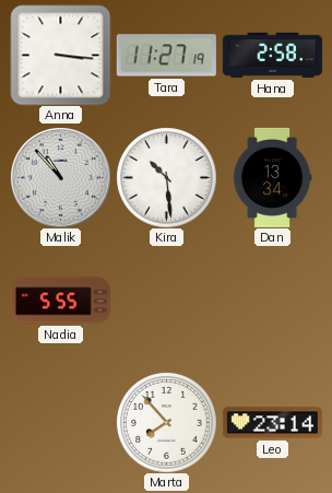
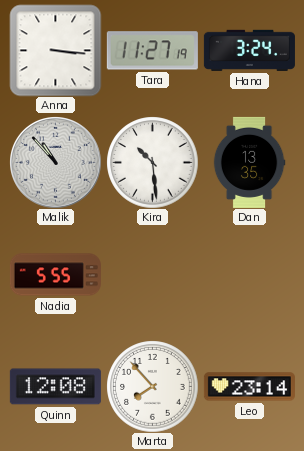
Hana: 2:58 -> 3:24 (249, 50)
Dan: 13:34 -> 13:35 (249, 162)
Quinn: none -> 12:08 (55, 387)
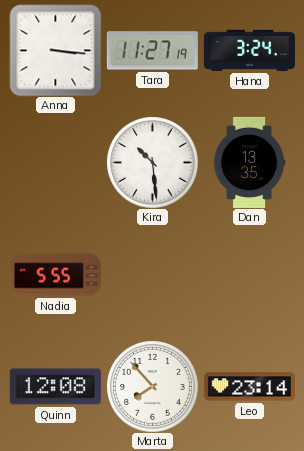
Malik: 10:53 -> none (56, 163)
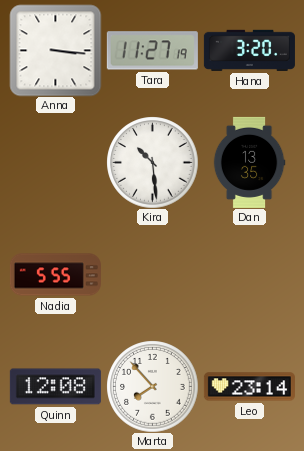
Hana: 3:24 -> 3:20 (249, 50)
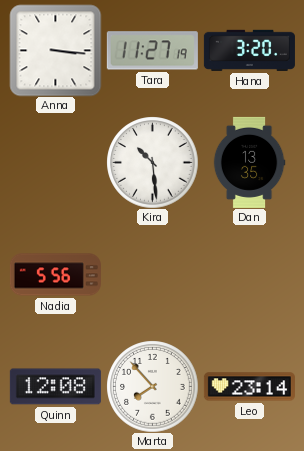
Nadia: 5:55 -> 5:56 (55, 275)
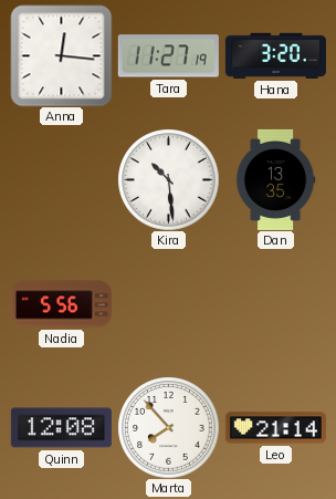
Anna: 3:16 -> 12:16 (61, 55)
Leo: 23:14 -> 21:14 (275, 428)
